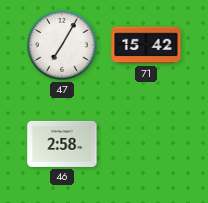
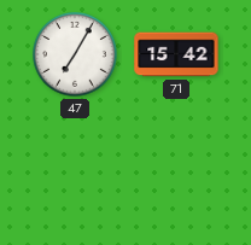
46: 2:58 -> none (62, 144)
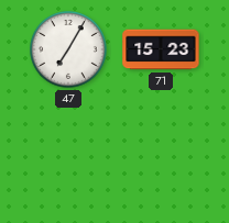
71: 15:42 -> 15:23 (161, 49)
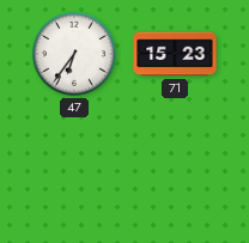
47: 7:05 -> 6:36 (74, 54)
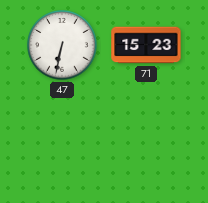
47: 6:36 -> 6:32 (62, 45)
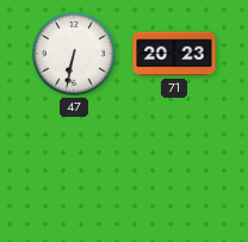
71: 15:23 -> 20:23 (174, 54)
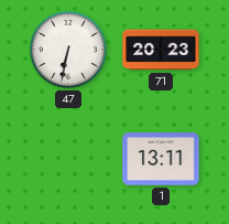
1: none -> 13:11 (161, 159)
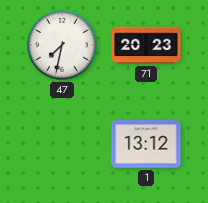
47: 6:32 -> 7:32 (62, 45)
1: 13:11 -> 13:12 (146, 144)
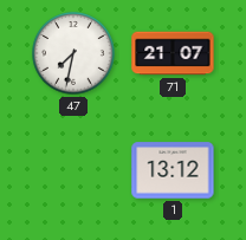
71: 20:23 -> 21:07 (173, 53)
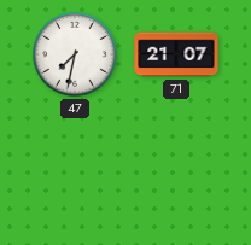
1: 13:12 -> none (173, 170)
